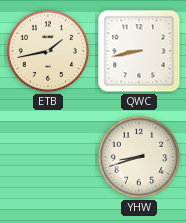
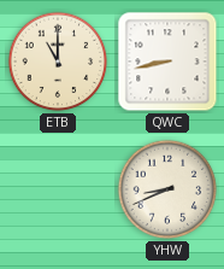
ETB: 1:43 -> 11:00 (58, 62)
YHW: 8:42 -> 8:41 (167, 189)
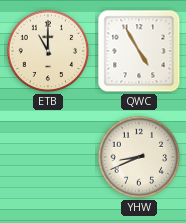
QWC: 8:43 -> 4:55 (139, 51)
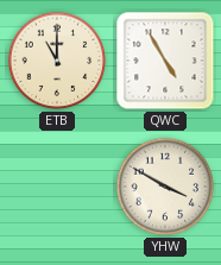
YHW: 8:41 -> 3:50 (165, 187)
